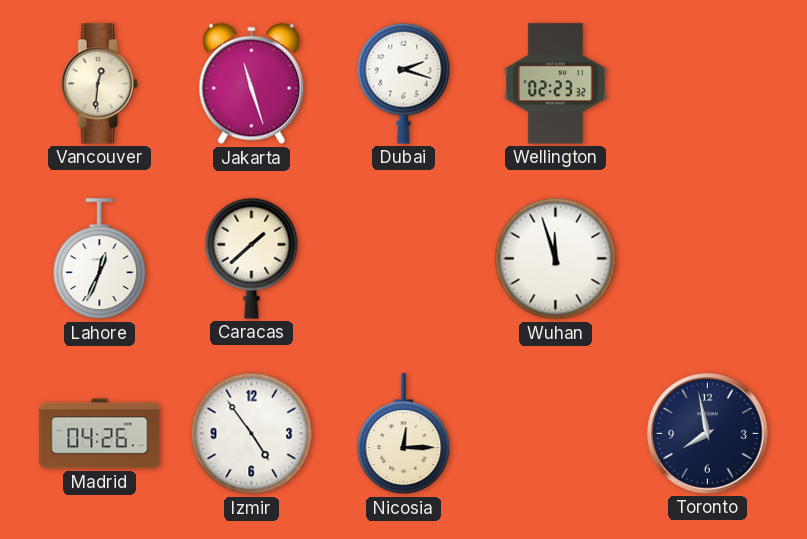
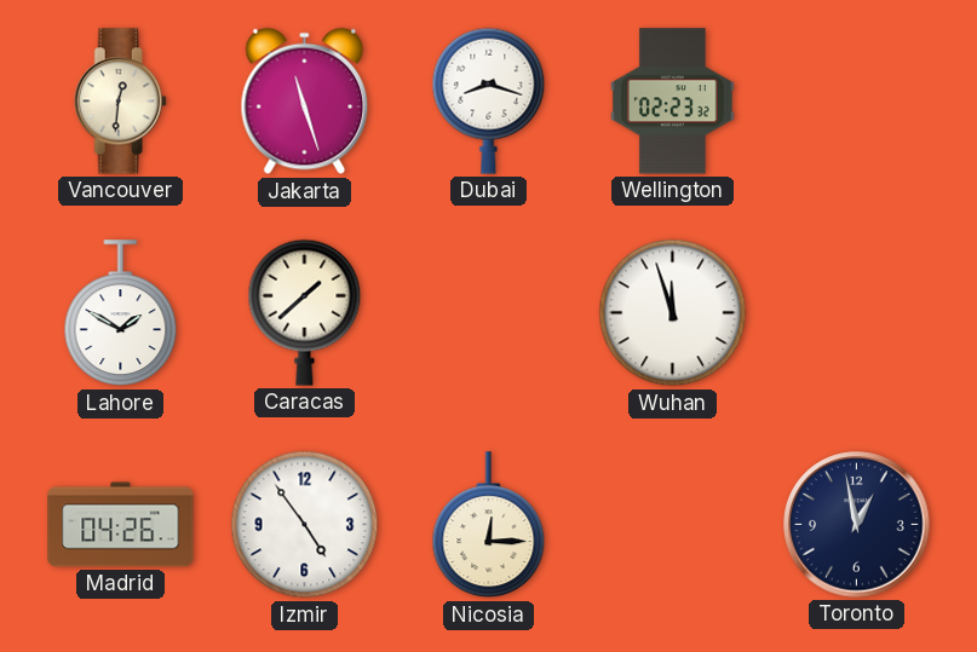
Dubai: 2:18 -> 8:18 (489, 100)
Lahore: 12:34 -> 1:50 (121, 313)
Toronto: 7:58 -> 12:58 (857, 525)
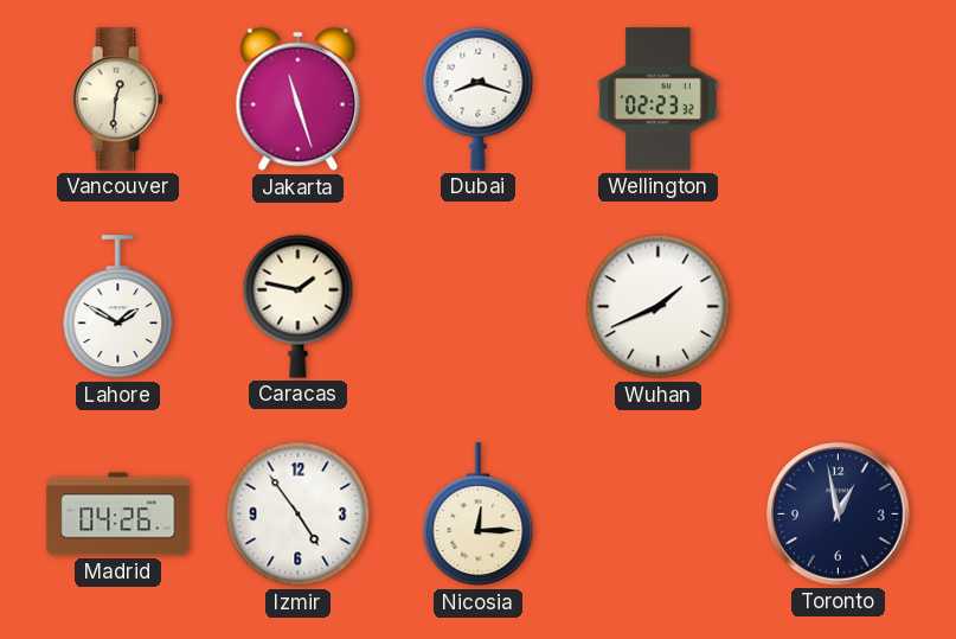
Caracas: 1:38 -> 1:47 (299, 306)
Wuhan: 11:57 -> 1:41 (659, 307)
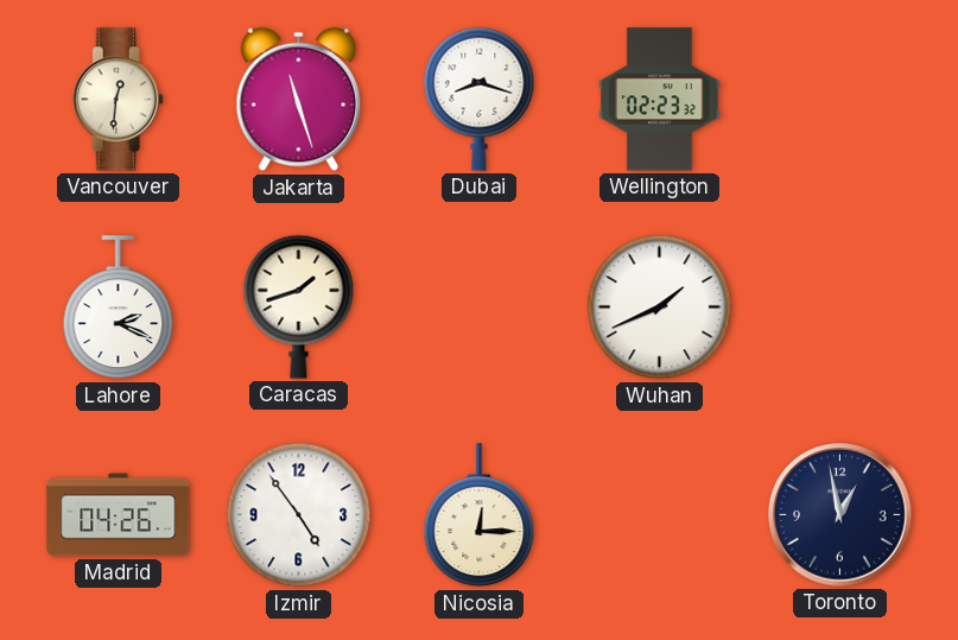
Lahore: 1:50 -> 2:19 (119, 308)
Caracas: 1:47 -> 1:42 (299, 306)
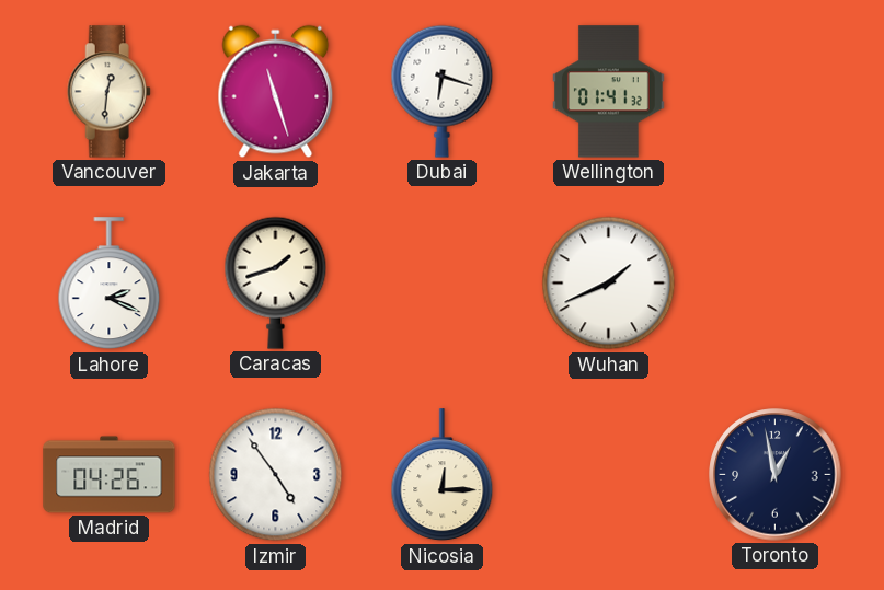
Dubai: 8:18 -> 6:18 (443, 91)
Wellington: 02:23 -> 01:41 (608, 92)
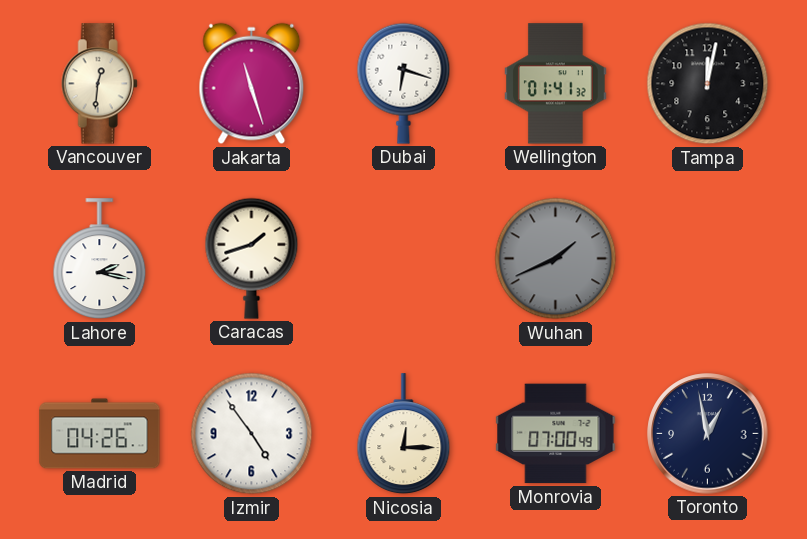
Tampa: none -> 12:02 (708, 84)
Lahore: 2:19 -> 2:17 (100, 259)
Wuhan dial: white -> grey (556, 259)
Monrovia: none -> 07:00 (556, 434)
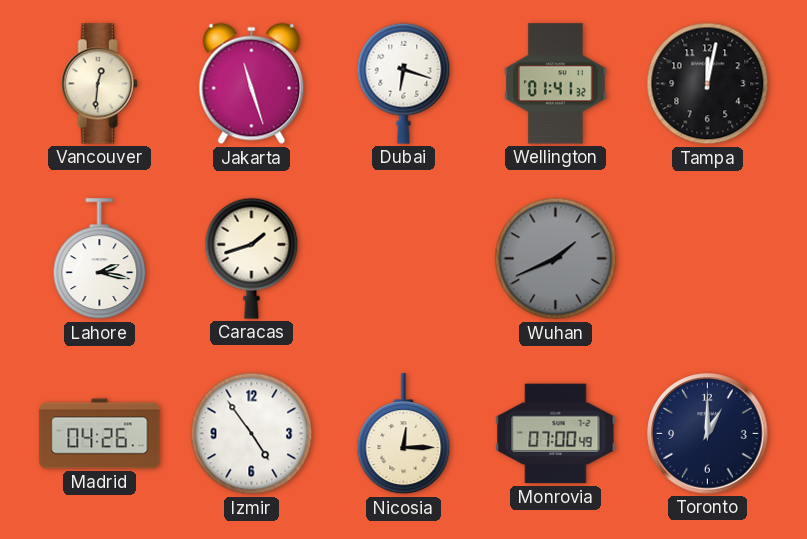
Toronto: 12:58 -> 1:00 (708, 434)
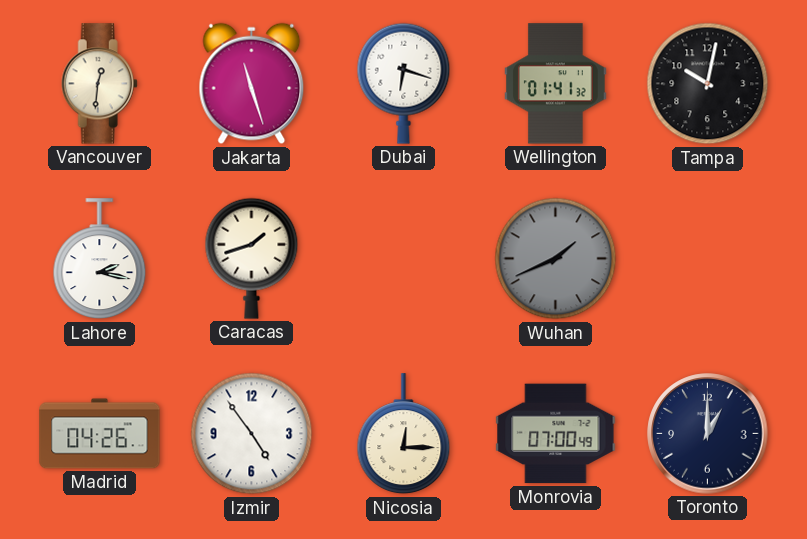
Tampa: 12:02 -> 10:02 (708, 84)
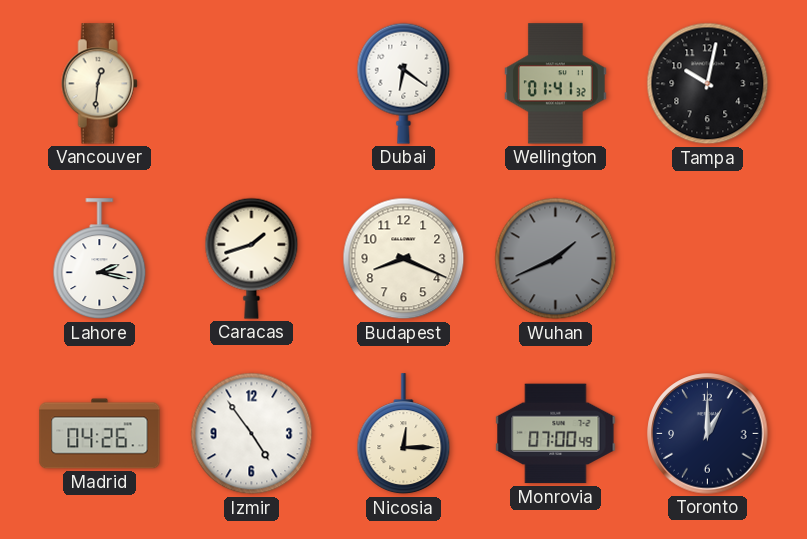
Jakarta: 11:27 -> none (252, 84)
Dubai: 6:18 -> 6:21 (404, 83)
Budapest: none -> 8:19 (404, 259)
